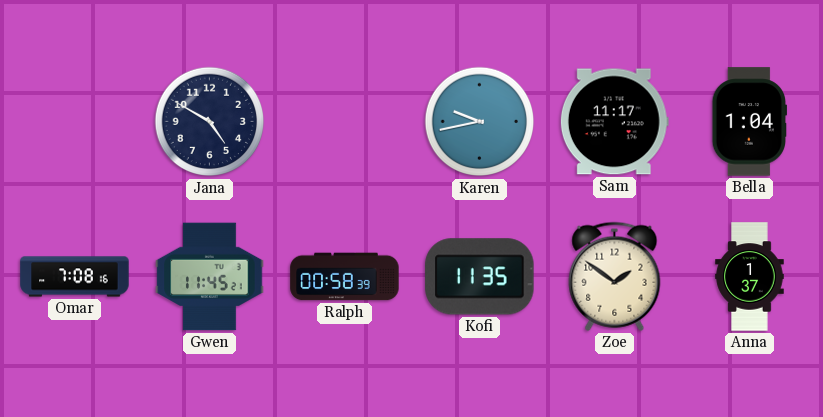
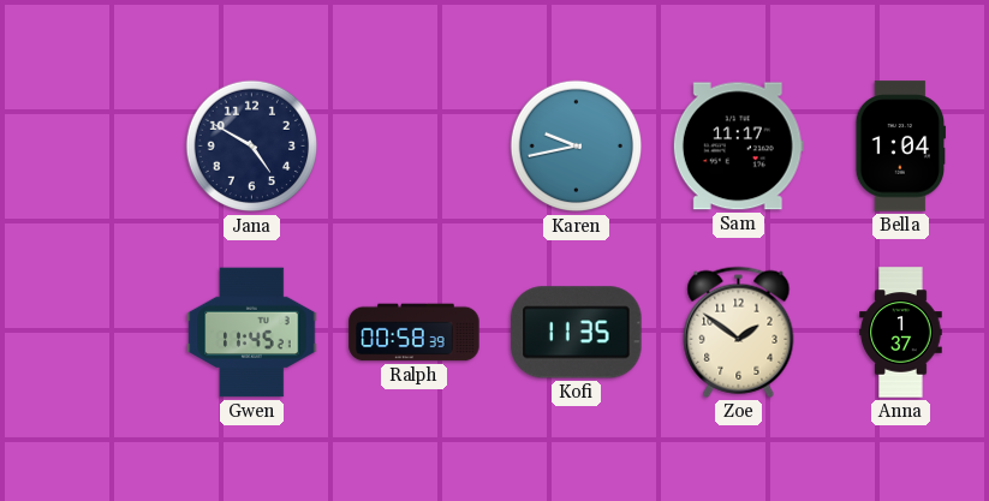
Omar: 7:08 -> none (75, 277)
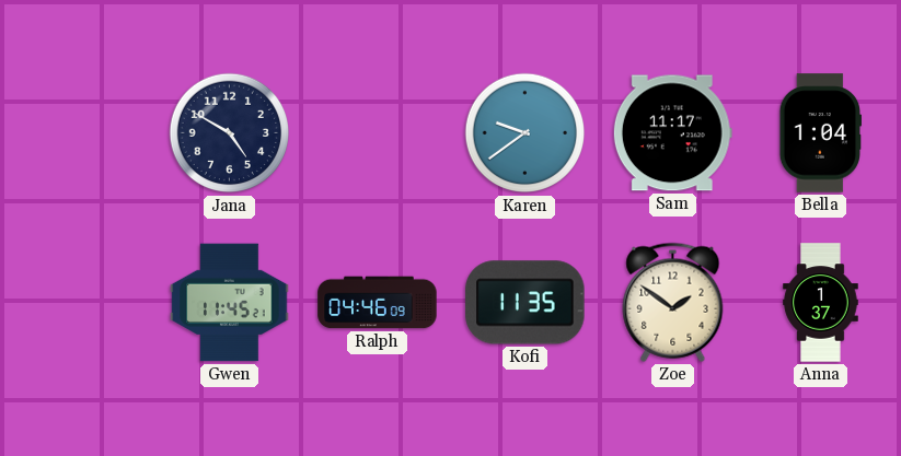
Karen: 9:43 -> 9:39 (525, 133)
Ralph: 00:58 -> 04:46 (378, 303)
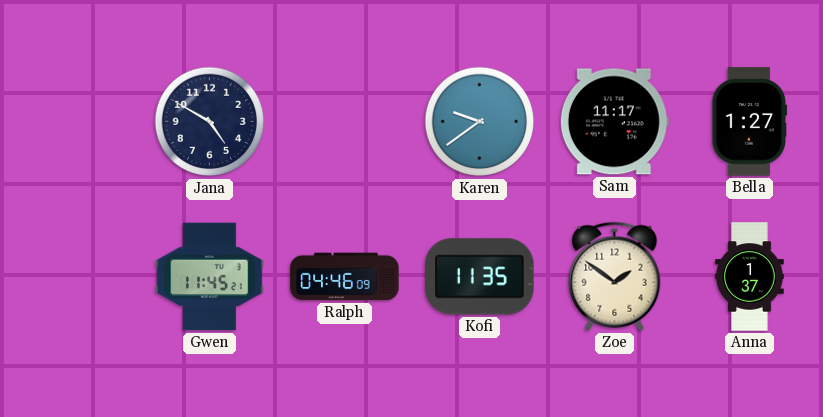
Bella: 1:04 -> 1:27 (750, 122)
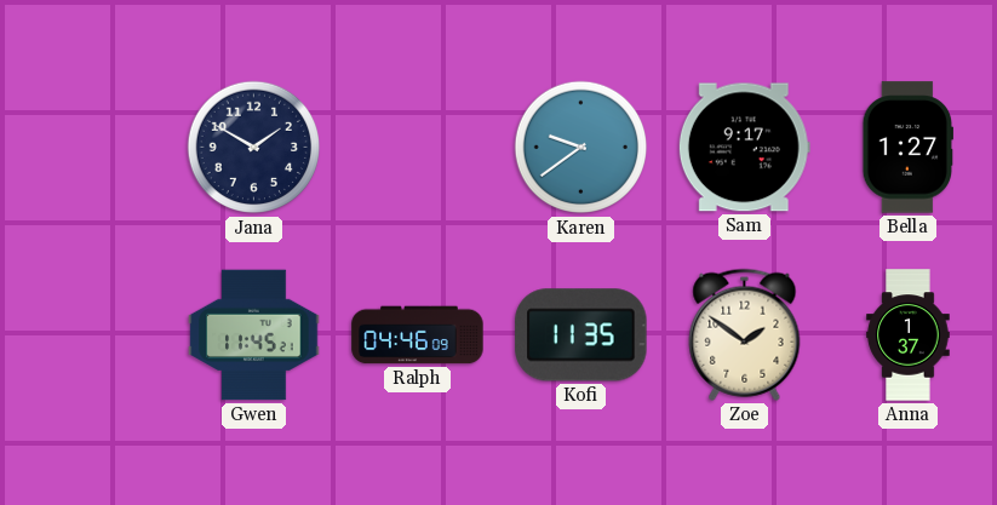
Jana: 4:50 -> 1:50 (254, 148)
Sam: 11:17 -> 9:17 (744, 148)
